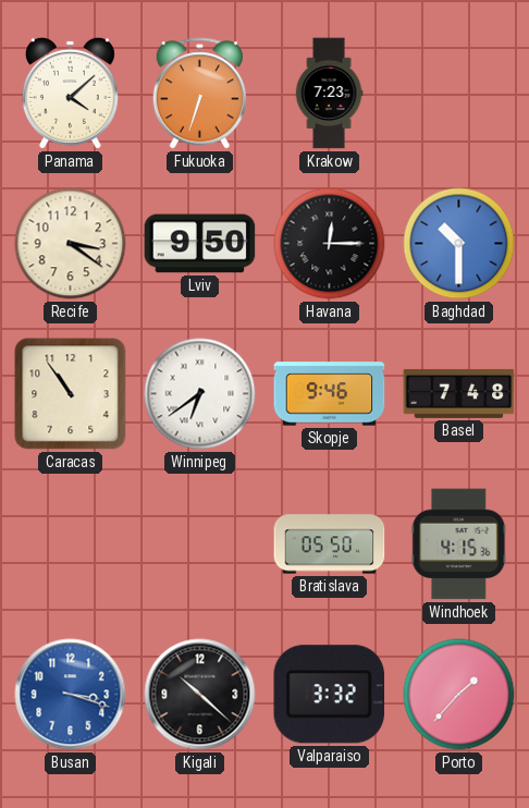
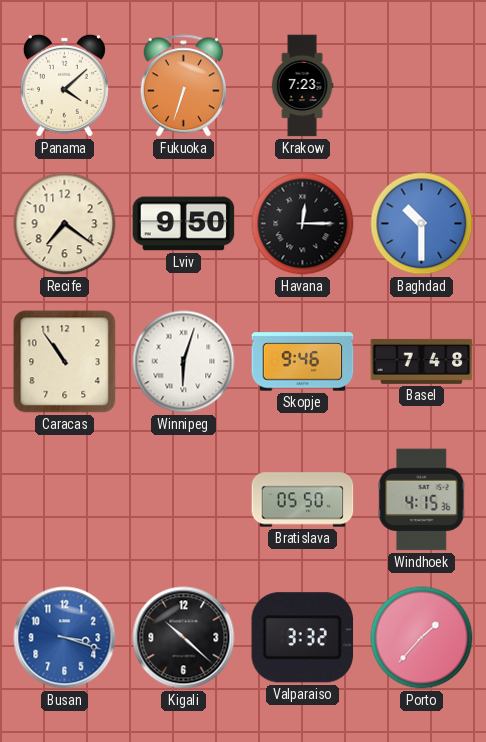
Recife: 3:21 -> 7:21 (65, 224)
Winnipeg: 6:39 -> 6:03 (184, 362)
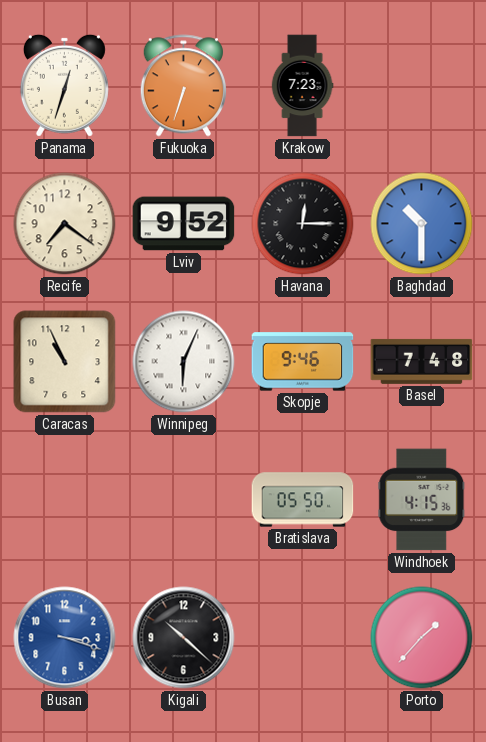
Panama: 4:08 -> 12:33 (64, 85)
Lviv: 9:50 -> 9:52 (184, 224)
Caracas: 10:54 -> 10:56 (65, 362)
Winnipeg: 6:03 -> 6:04 (184, 362)
Valparaiso: 3:32 -> none (303, 638)
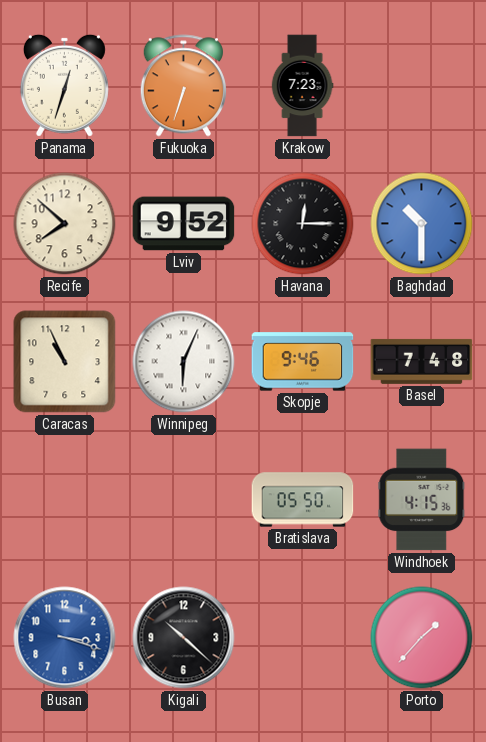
Recife: 7:21 -> 7:52 (65, 224)
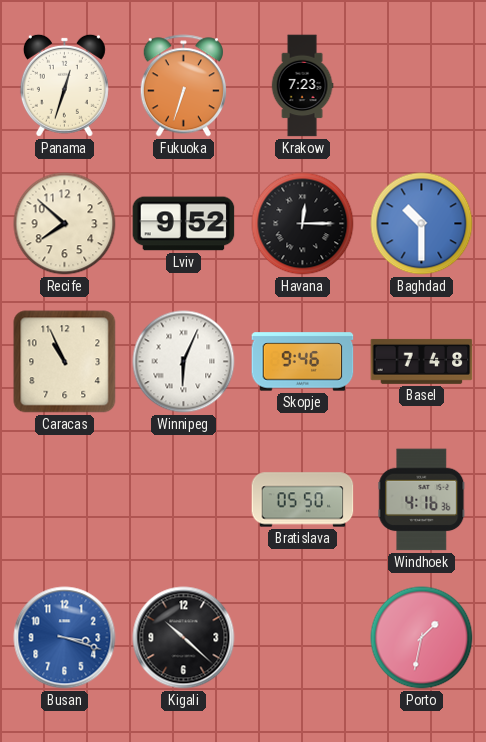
Windhoek: 4:15 -> 4:16 (422, 500)
Porto: 1:37 -> 1:32 (422, 638)
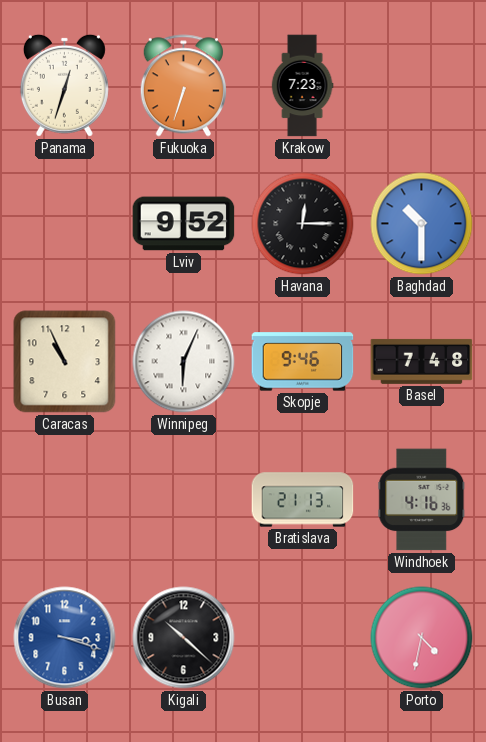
Recife: 7:52 -> none (65, 224)
Bratislava: 05:50 -> 21:13 (303, 500)
Porto: 1:32 -> 4:32 (422, 638)
